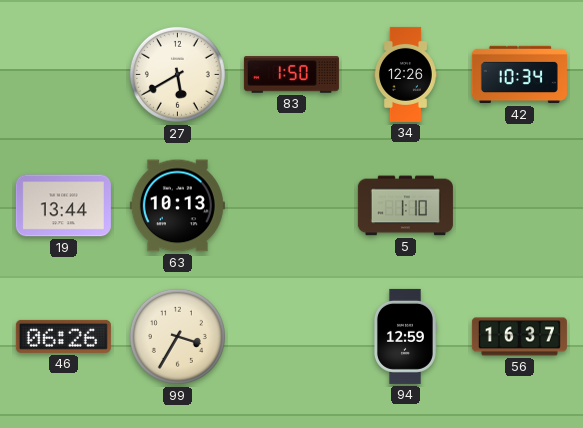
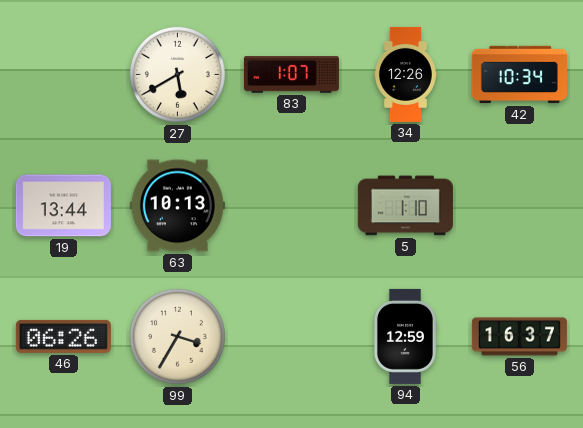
83: 1:50 -> 1:07 (291, 75)
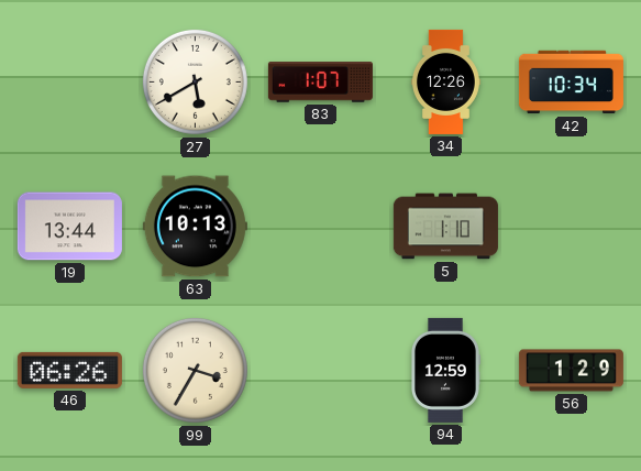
56: 16:37 -> 1:29 (571, 371)
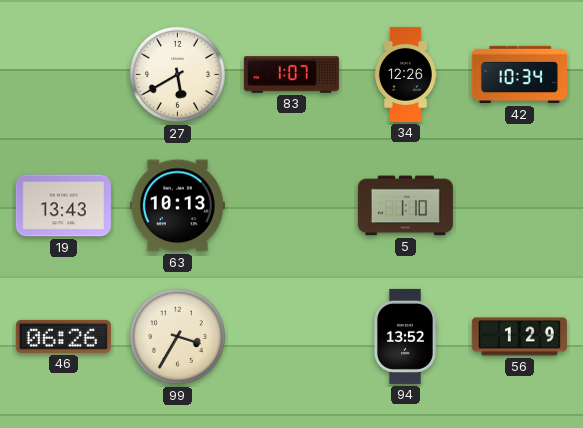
19: 13:44 -> 13:43 (63, 206)
94: 12:59 -> 13:52 (405, 336)
